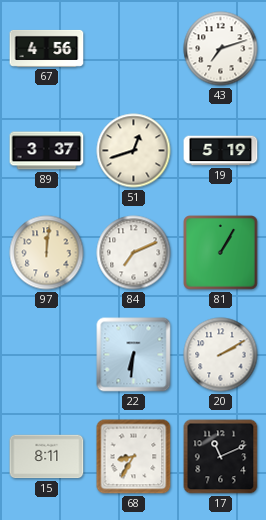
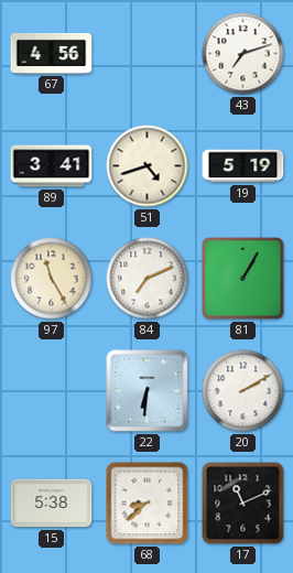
89: 3:37 -> 3:41 (52, 166)
51: 12:42 -> 4:42 (148, 166)
97: 12:01 -> 11:25 (52, 279)
15: 8:11 -> 5:38 (52, 504)
68: 8:35 -> 8:38 (148, 504)
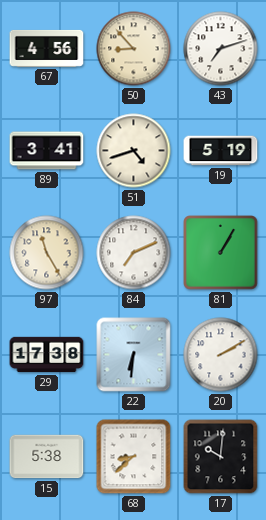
50: none -> 8:53 (134, 49)
29: none -> 17:38 (47, 355)
17: 11:11 -> 10:01 (221, 457)
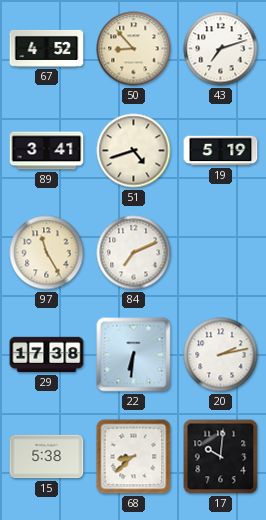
67: 4:56 -> 4:52 (47, 48)
81: 1:05 -> none (221, 253)
20: 2:10 -> 2:13 (221, 355)
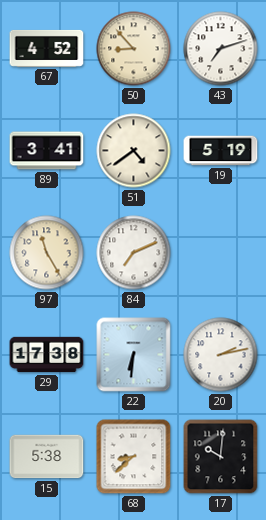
51: 4:42 -> 4:39 (134, 151)
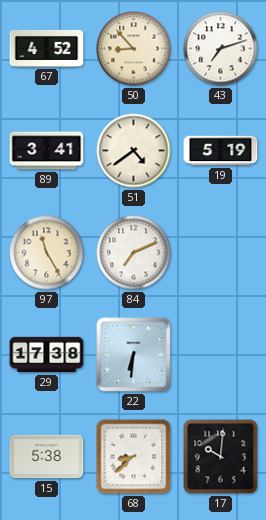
20: 2:13 -> none (221, 355)
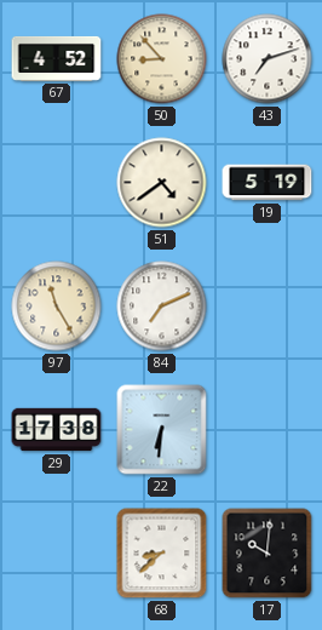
89: 3:41 -> none (47, 151)
15: 5:38 -> none (47, 457)
